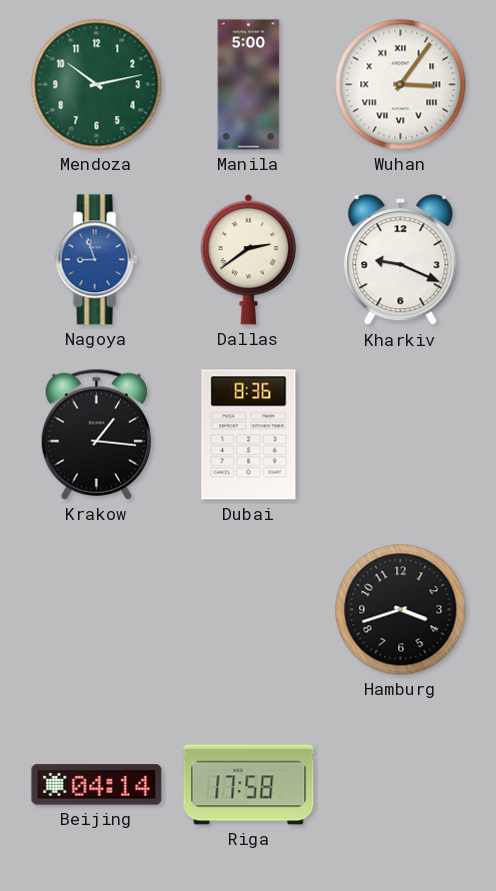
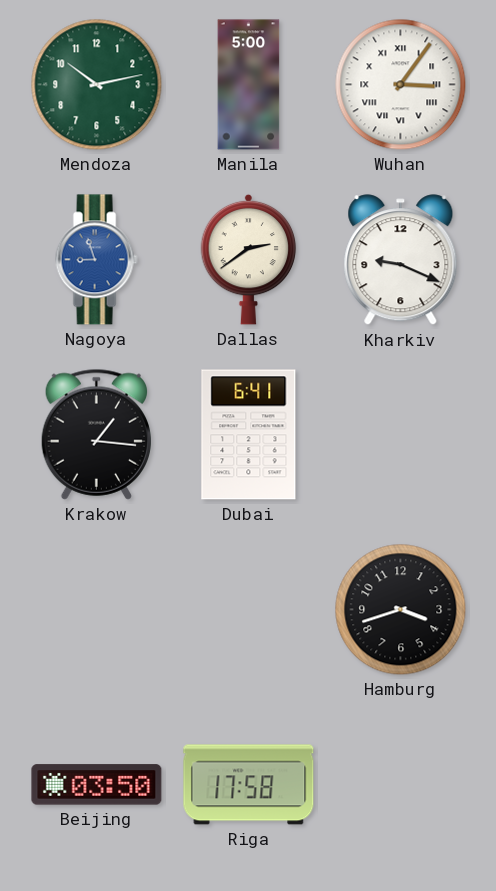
Dubai: 8:36 -> 6:41 (249, 435)
Beijing: 04:14 -> 03:50 (97, 785)
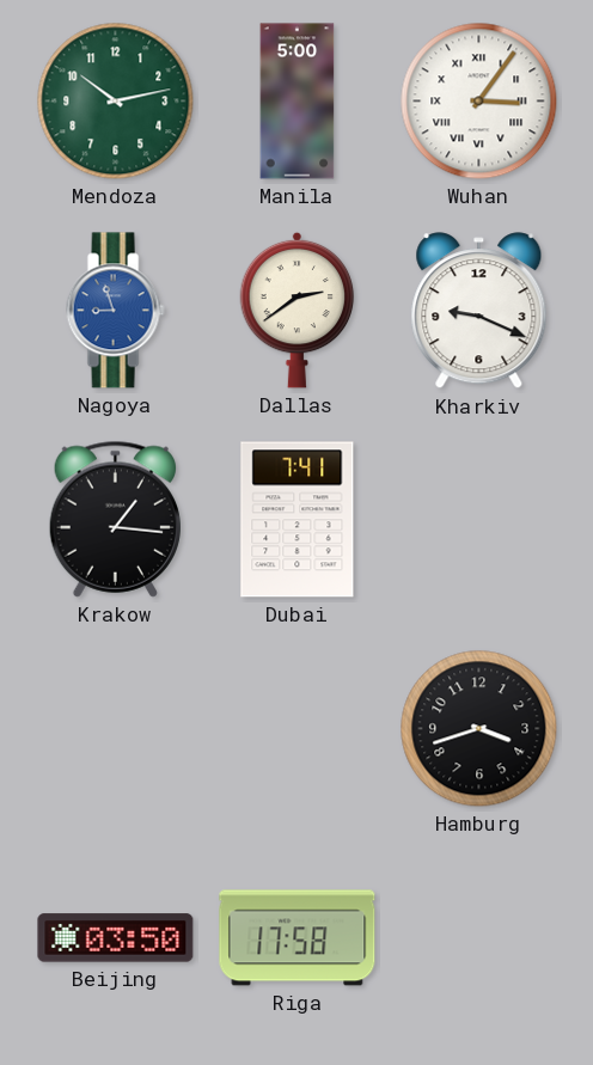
Dubai: 6:41 -> 7:41 (298, 520)
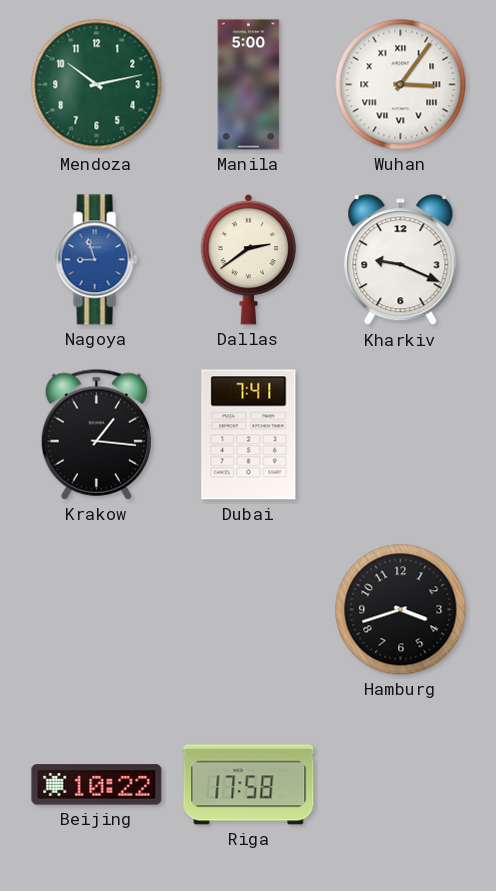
Beijing: 03:50 -> 10:22 (97, 785)
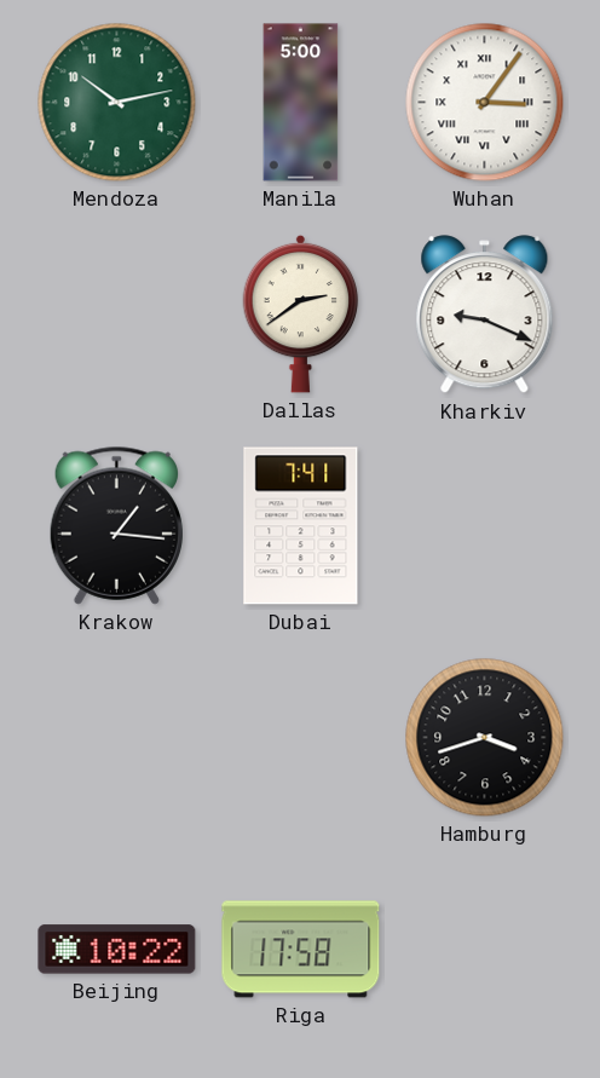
Nagoya: 8:57 -> none (96, 260)
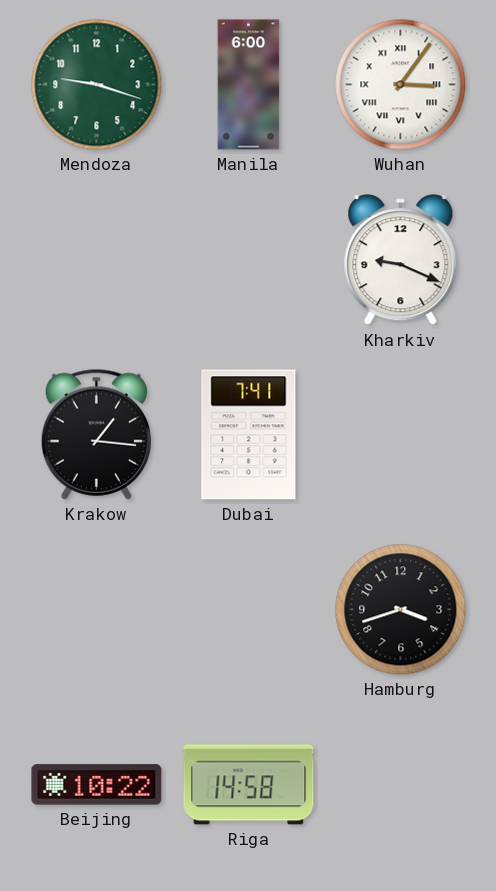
Mendoza: 10:13 -> 9:18 (97, 85)
Manila: 5:00 -> 6:00 (249, 85)
Dallas: 2:39 -> none (301, 313)
Riga: 17:58 -> 14:58 (249, 785)
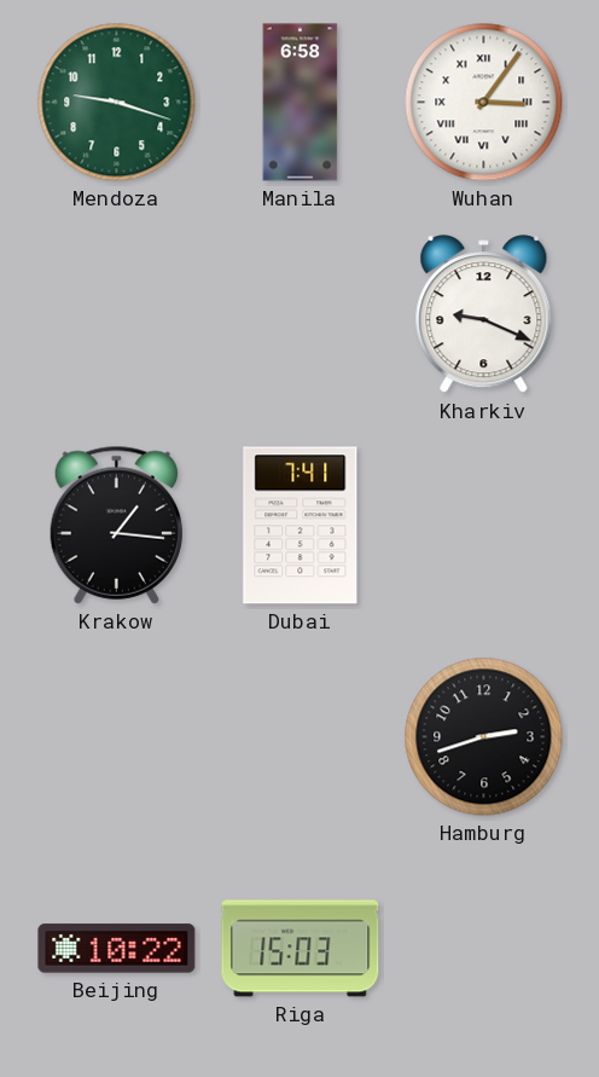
Manila: 6:00 -> 6:58 (301, 103)
Hamburg: 3:42 -> 2:42 (484, 737)
Riga: 14:58 -> 15:03 (301, 949)
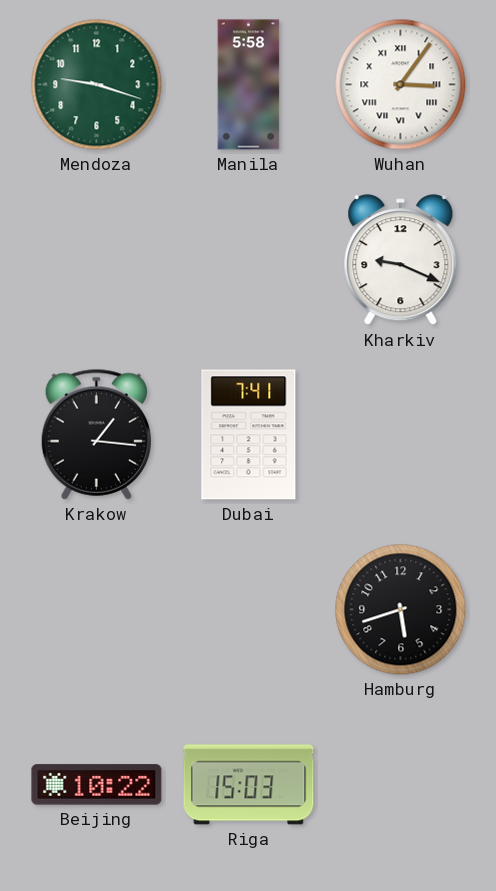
Manila: 6:58 -> 5:58 (249, 85)
Hamburg: 2:42 -> 5:42 (401, 610)
